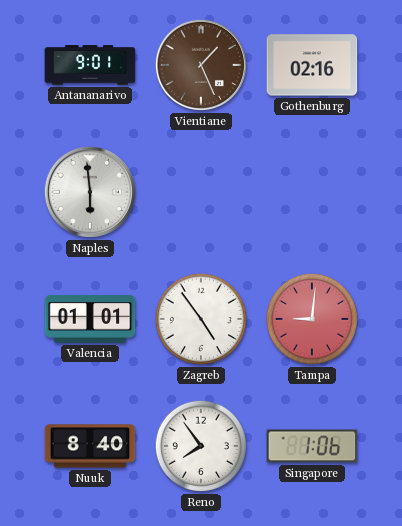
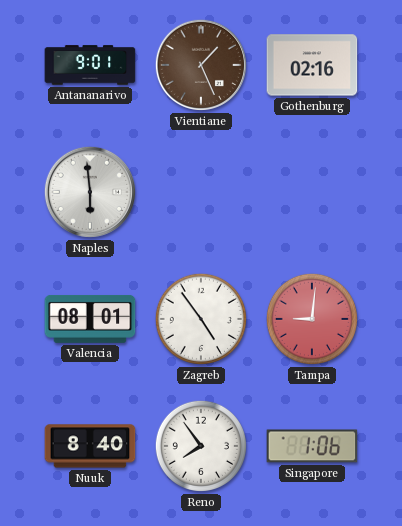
Valencia: 01:01 -> 08:01 (90, 319)
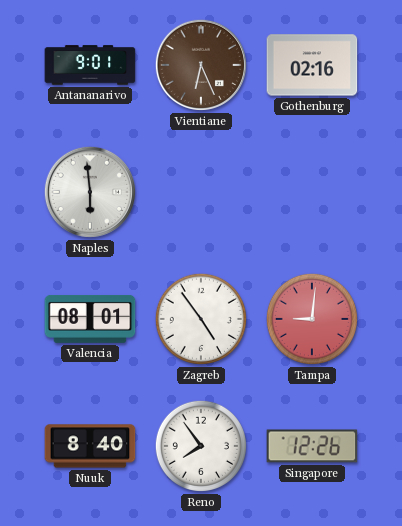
Vientiane: 1:26 -> 6:26 (201, 65)
Singapore: 1:06 -> 12:26 (312, 446)
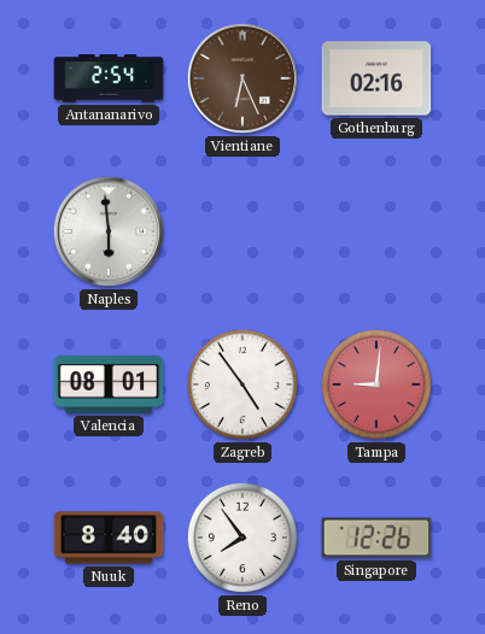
Antananarivo: 9:01 -> 2:54 (109, 78)
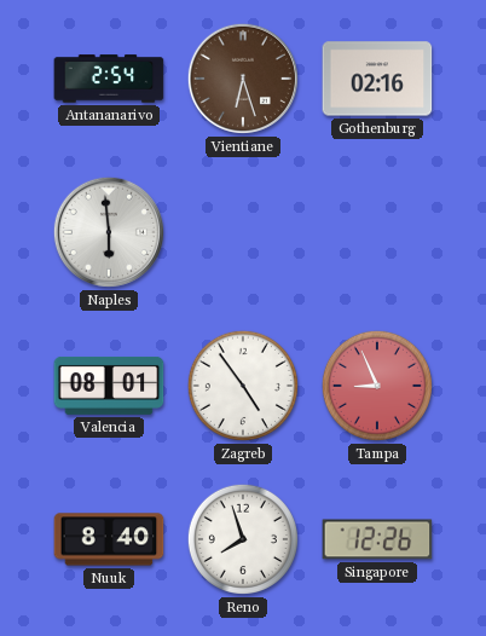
Vientiane: 6:26 -> 6:27 (243, 79)
Tampa: 9:01 -> 8:56 (377, 386)
Reno: 7:54 -> 7:57 (243, 539)
